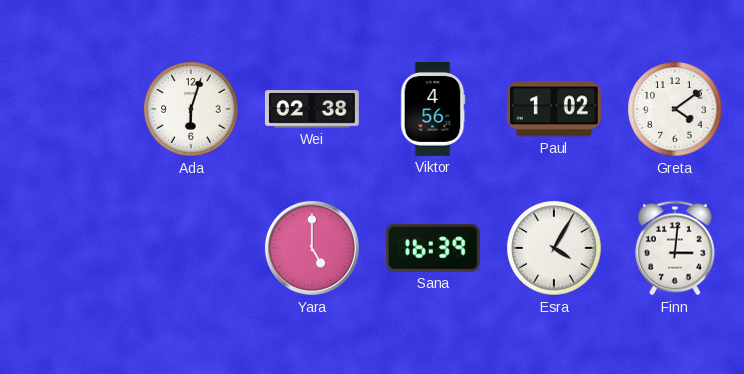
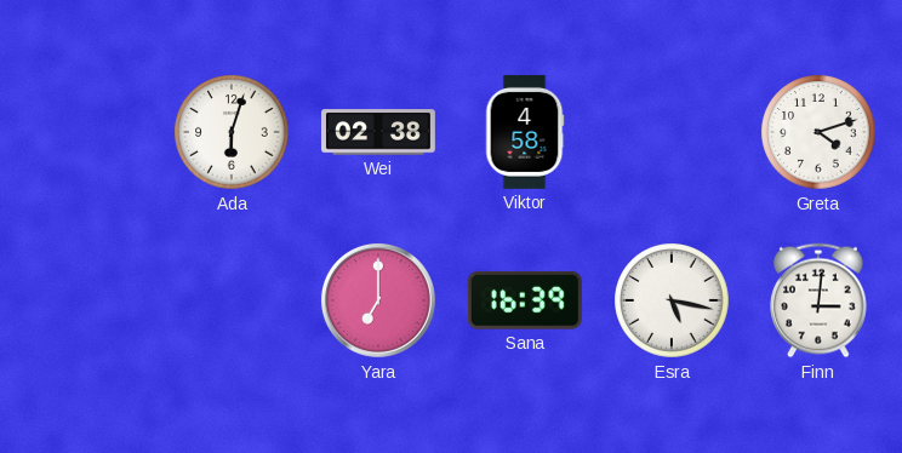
Viktor: 4:56 -> 4:58 (525, 132)
Paul: 1:02 -> none (554, 109)
Greta: 4:09 -> 4:12 (818, 132)
Yara: 5:00 -> 7:00 (378, 300)
Esra: 4:05 -> 5:17 (672, 300)
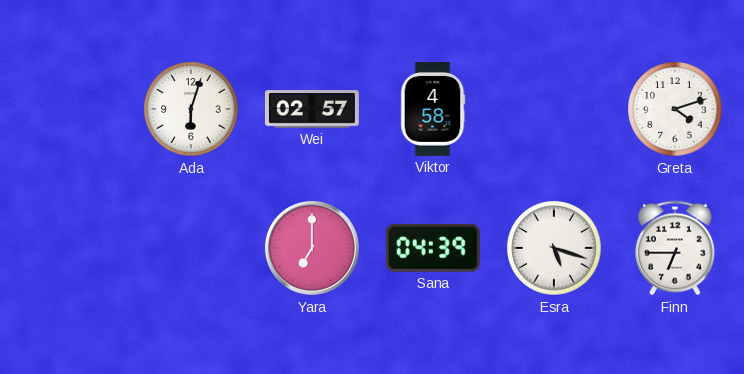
Wei: 02:38 -> 02:57 (312, 109)
Sana: 16:39 -> 04:39 (433, 248)
Esra: 5:17 -> 5:18 (554, 248)
Finn: 3:01 -> 6:45 (675, 248)
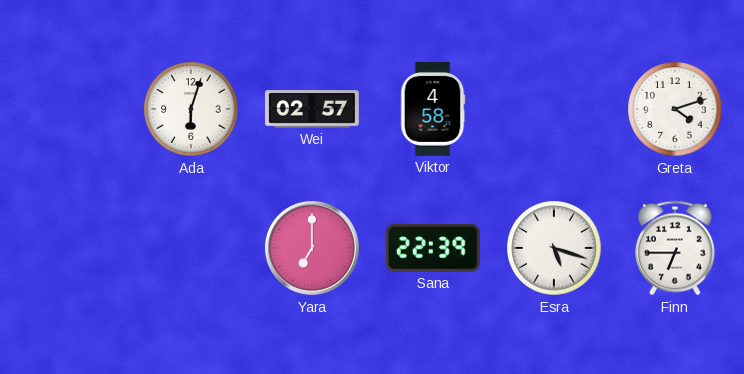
Sana: 04:39 -> 22:39 (433, 248)
